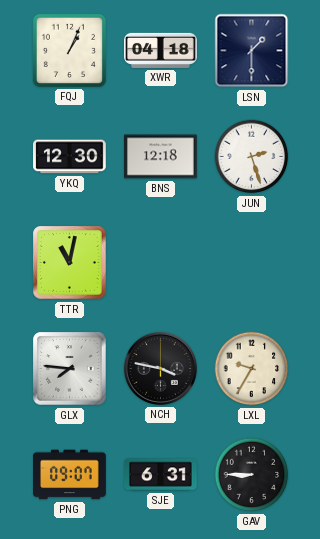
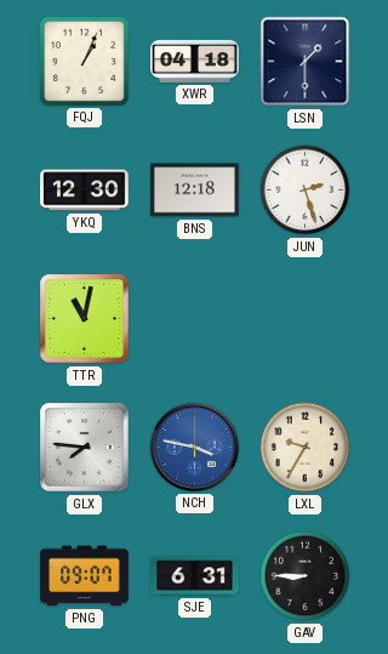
NCH dial: black -> blue (194, 447)
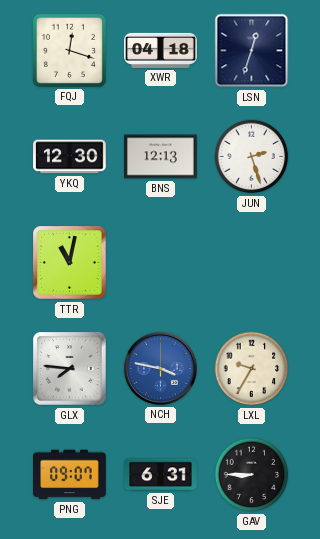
FQJ: 1:04 -> 12:18 (69, 50)
LSN: 1:30 -> 12:33 (252, 51)
BNS: 12:18 -> 12:13 (161, 157)
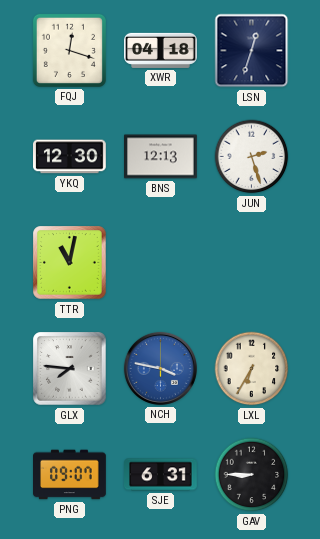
LXL: 9:35 -> 6:35 (252, 369)
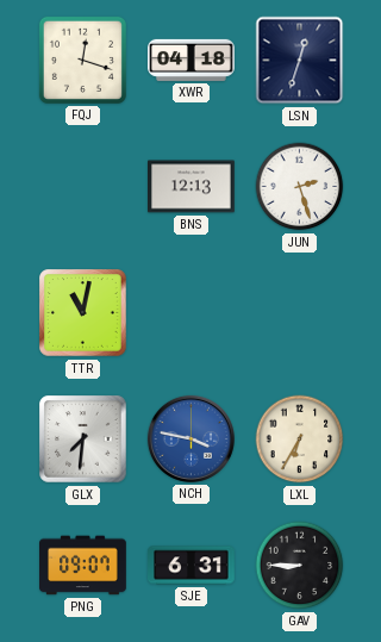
YKQ: 12:30 -> none (70, 157)
GLX: 7:46 -> 7:31 (83, 440)
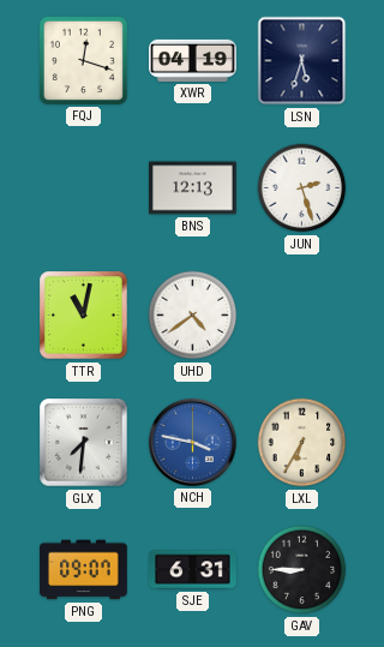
XWR: 04:18 -> 04:19 (193, 60)
LSN: 12:33 -> 5:33 (302, 61)
UHD: none -> 4:39 (193, 316)
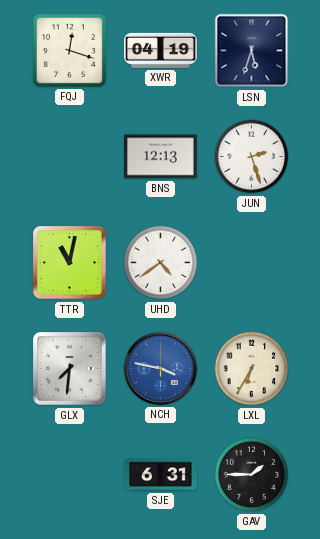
PNG: 09:07 -> none (84, 570)
GAV: 8:45 -> 1:45 (252, 475)
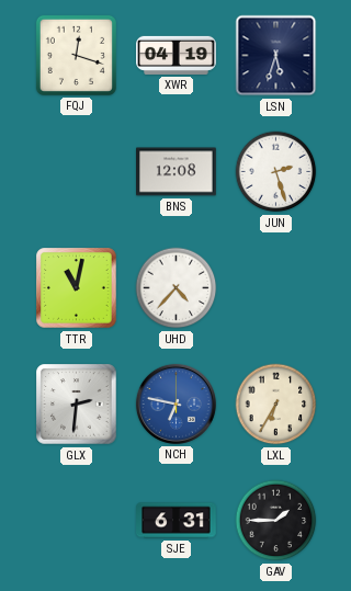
BNS: 12:13 -> 12:08 (177, 172)
UHD: 4:39 -> 4:37 (177, 288)
GLX: 7:31 -> 2:31 (77, 405)
NCH: 3:47 -> 6:47 (175, 404)
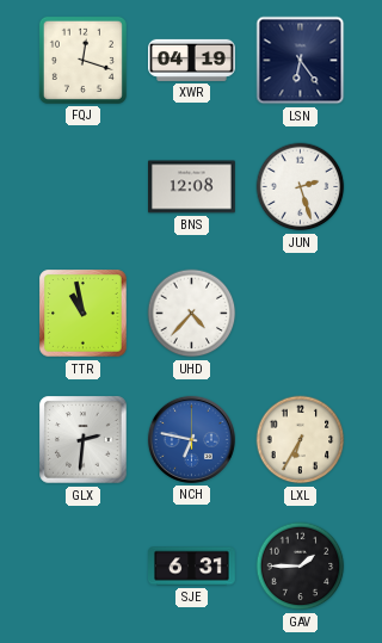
LSN: 5:33 -> 6:24 (301, 61)
TTR: 11:02 -> 10:58 (84, 314)
